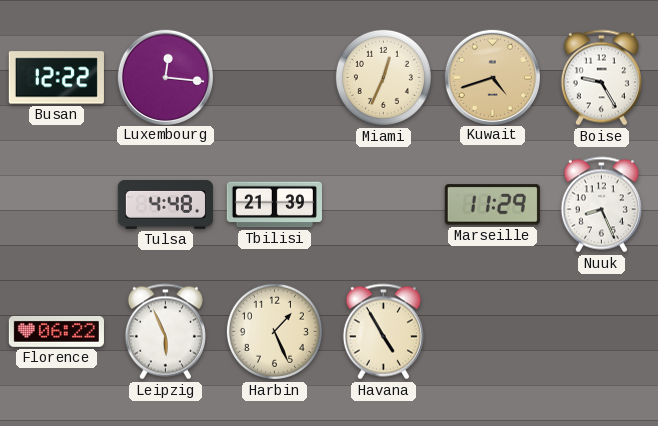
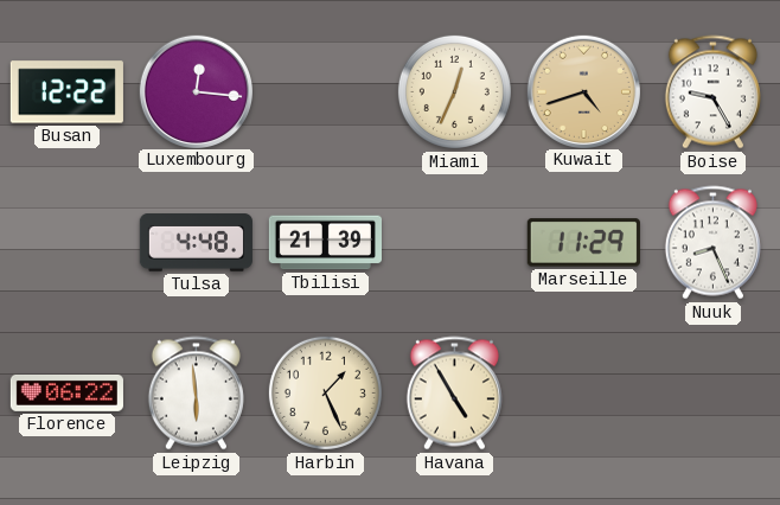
Leipzig: 5:56 -> 5:59 (196, 394)
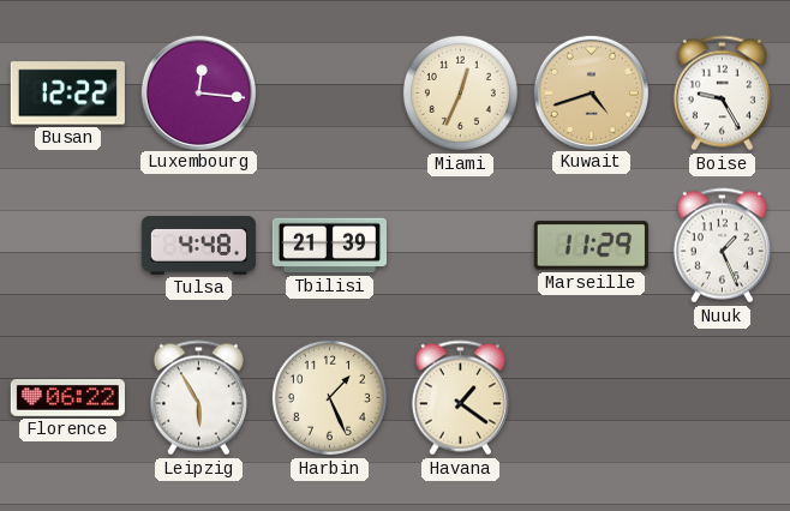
Nuuk: 8:26 -> 1:26 (722, 246)
Leipzig: 5:59 -> 5:55 (198, 398)
Havana: 4:55 -> 1:21 (460, 398)
